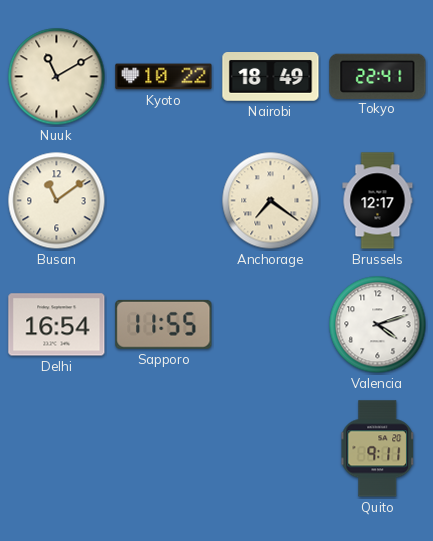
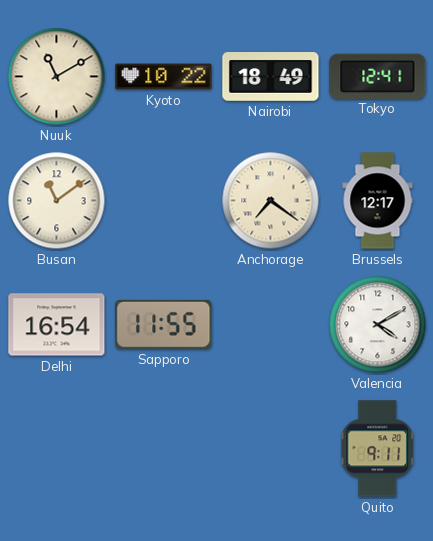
Tokyo: 22:41 -> 12:41 (378, 76)
Valencia: 4:12 -> 4:10 (378, 325)
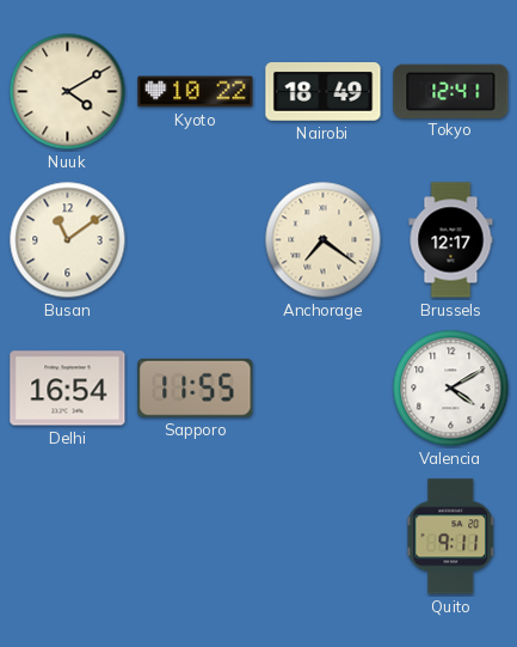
Nuuk: 11:10 -> 4:10 (68, 92)
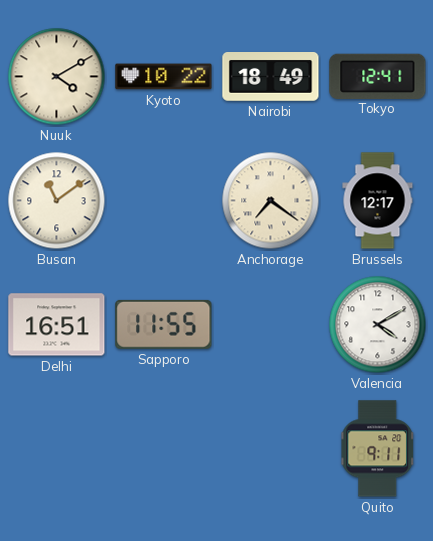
Delhi: 16:54 -> 16:51 (57, 325)
